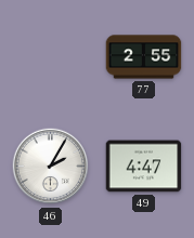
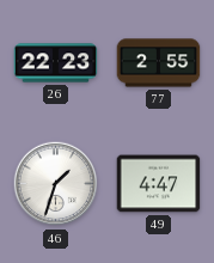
26: none -> 22:23 (56, 63)
46: 2:05 -> 1:33 (56, 184)
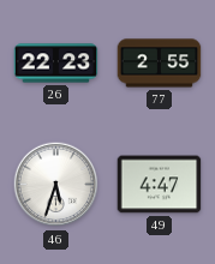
46: 1:33 -> 5:33 (56, 185)
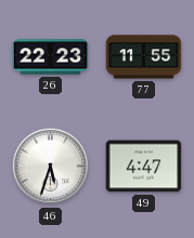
77: 2:55 -> 11:55 (144, 57)
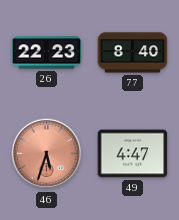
77: 11:55 -> 8:40 (133, 53)
46 dial: white -> salmon (47, 154)
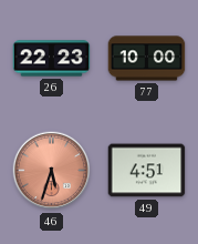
77: 8:40 -> 10:00 (147, 59)
49: 4:47 -> 4:51 (147, 171)
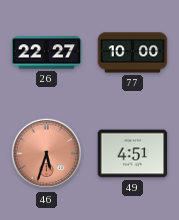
26: 22:23 -> 22:27 (47, 53)
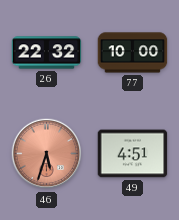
26: 22:27 -> 22:32 (47, 53)
